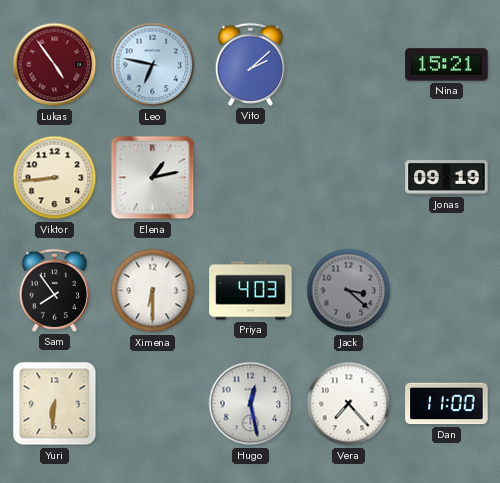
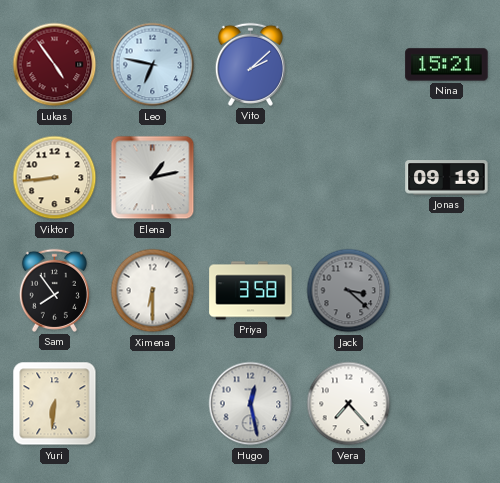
Priya: 4:03 -> 3:58 (251, 291)
Dan: 11:00 -> none (447, 404)
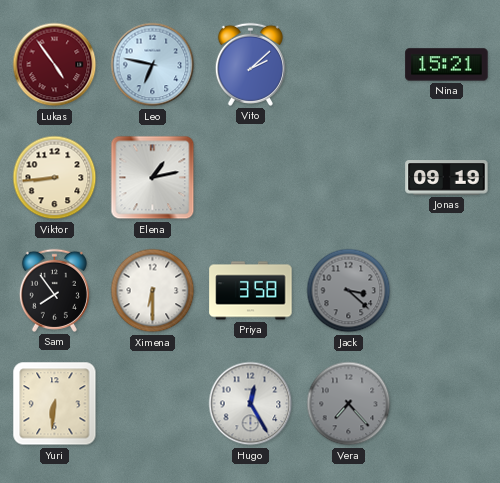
Hugo: 12:28 -> 12:25 (251, 404)
Vera dial: white -> grey (349, 404)
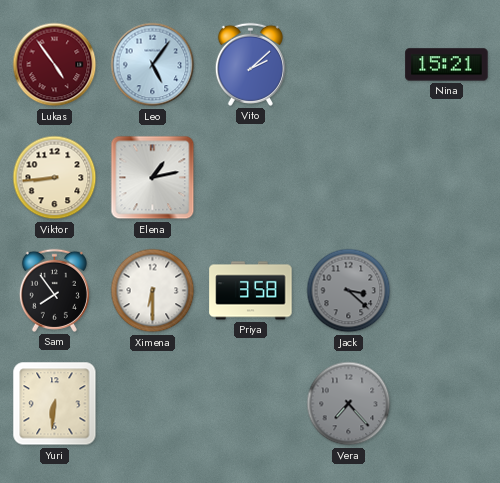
Leo: 6:47 -> 5:06 (153, 65)
Jonas: 09:19 -> none (447, 178)
Hugo: 12:25 -> none (251, 404)
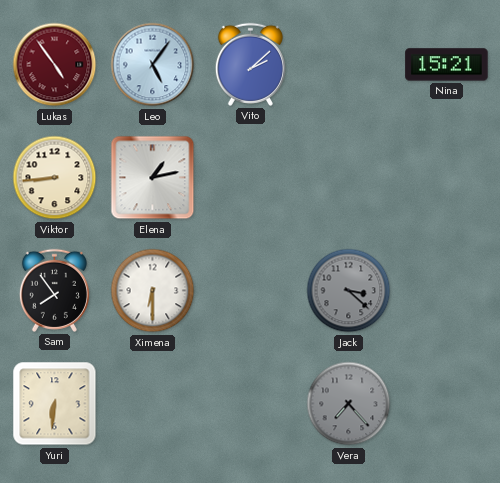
Priya: 3:58 -> none (251, 291)
